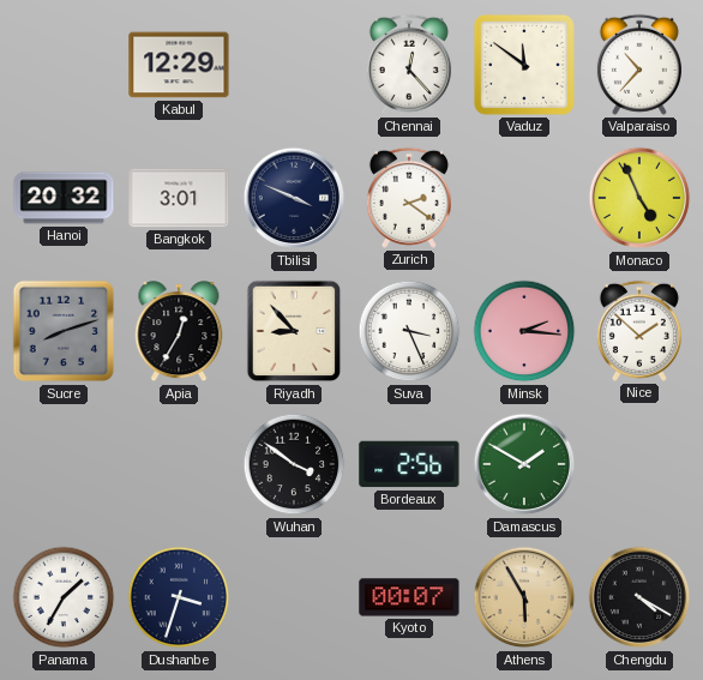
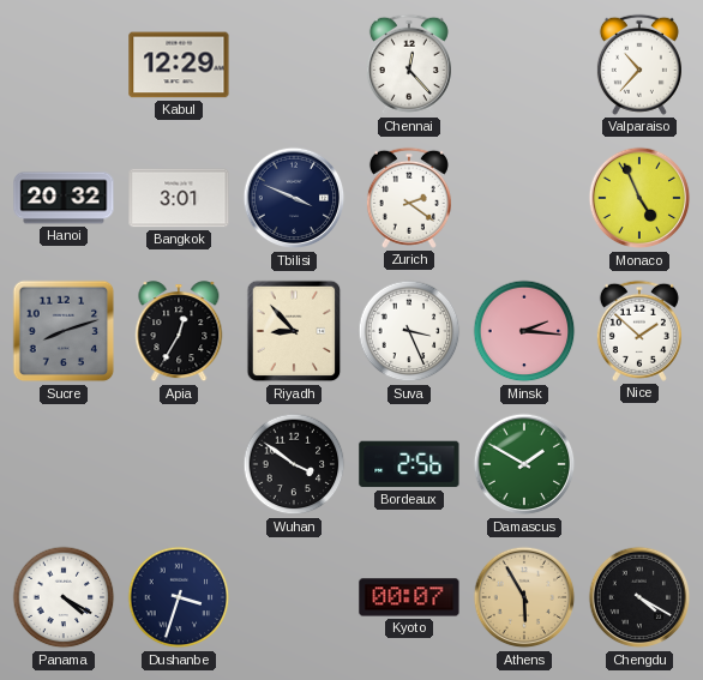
Vaduz: 11:51 -> none (524, 65)
Panama: 1:35 -> 4:20 (64, 597)
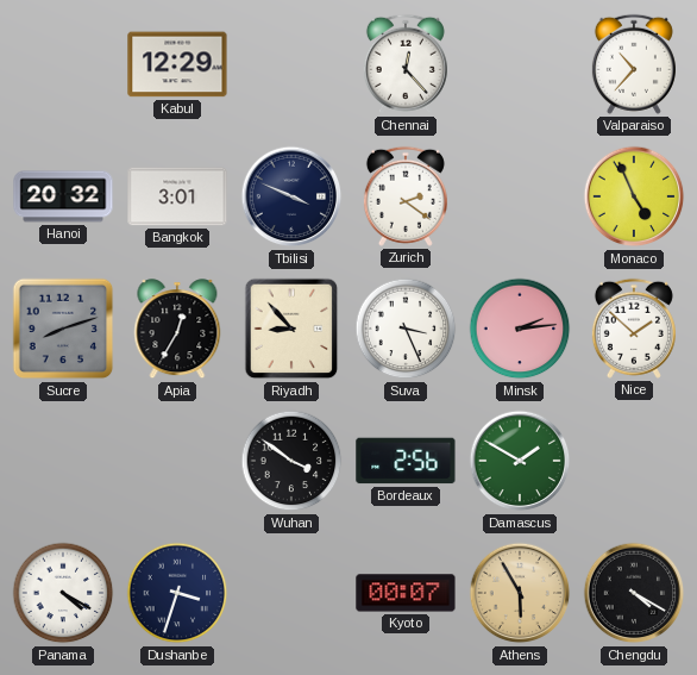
Minsk: 2:16 -> 2:14 (520, 329)
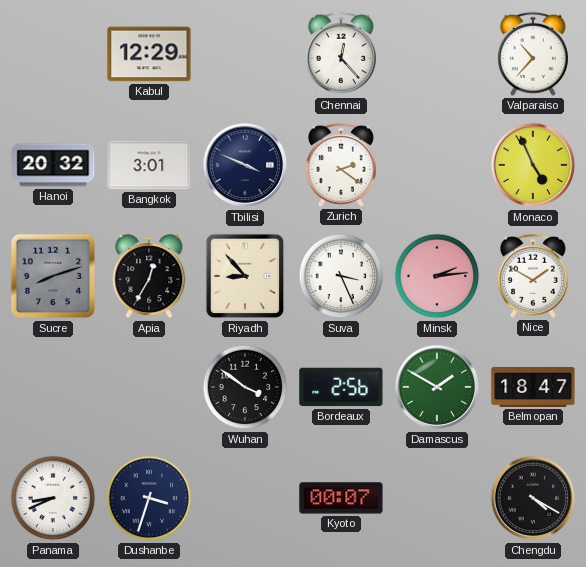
Nice: 1:52 -> 1:50 (533, 276)
Belmopan: none -> 18:47 (533, 387)
Panama: 4:20 -> 8:41 (53, 498)
Athens: 5:55 -> none (520, 593)
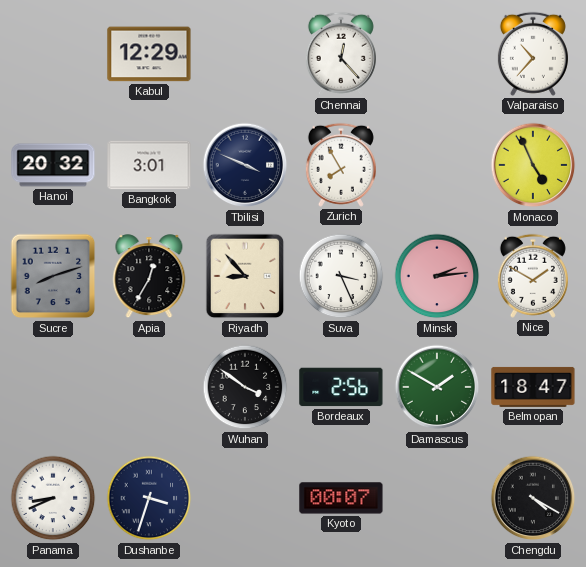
Zurich: 2:21 -> 7:55 (341, 165)
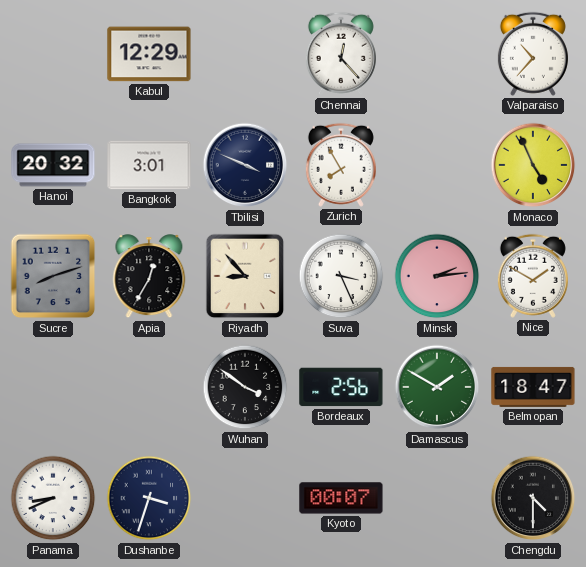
Chengdu: 4:20 -> 4:30 (533, 498)
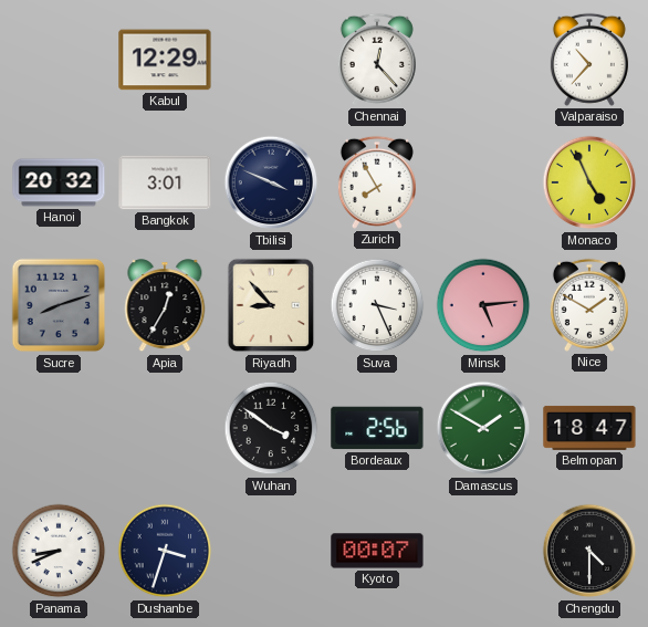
Minsk: 2:14 -> 5:14 (483, 305)
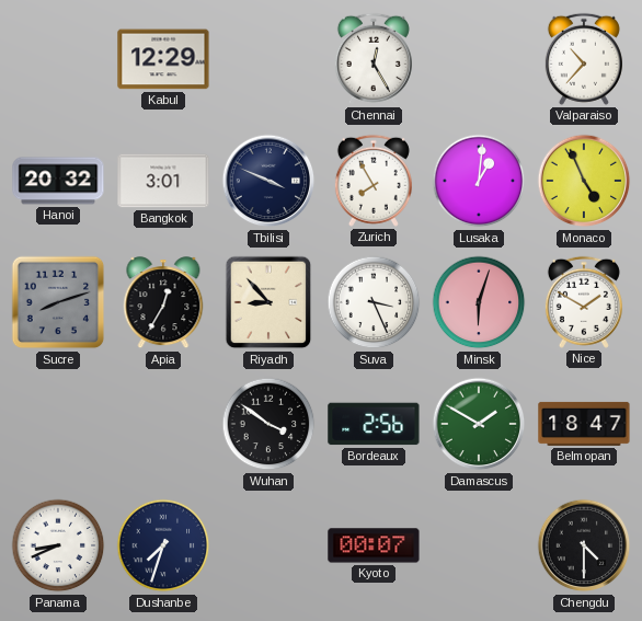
Chennai: 12:23 -> 12:25 (374, 59)
Lusaka: none -> 1:01 (479, 181)
Minsk: 5:14 -> 6:03 (479, 302)
Dushanbe: 3:33 -> 7:33 (163, 545)
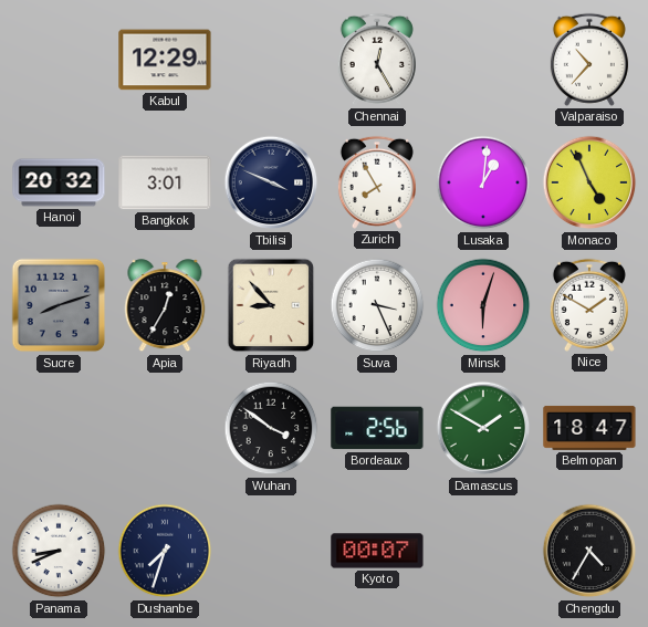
Chengdu: 4:30 -> 4:35 (589, 551)
